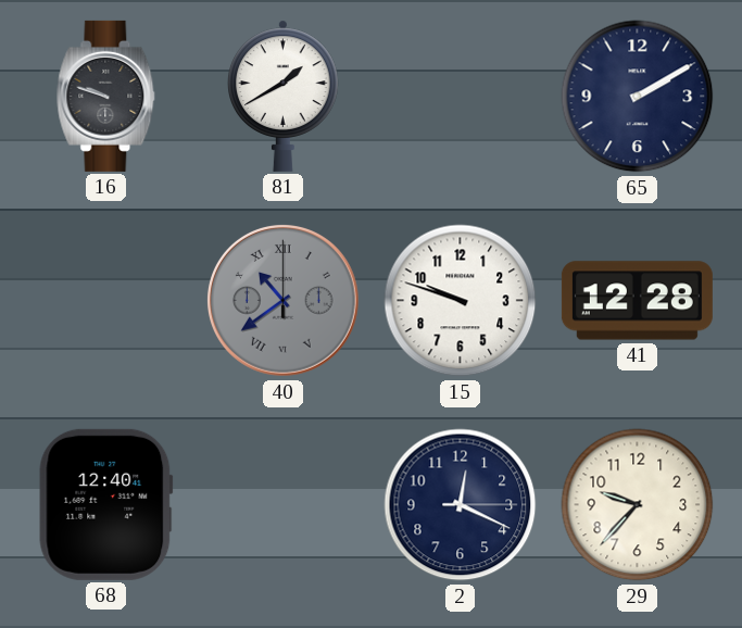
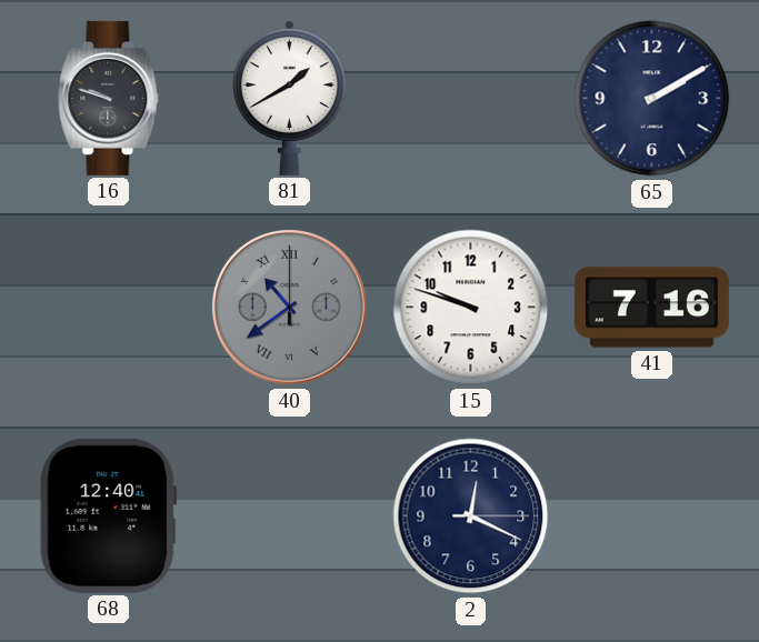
41: 12:28 -> 7:16 (651, 308)
29: 9:37 -> none (638, 505)
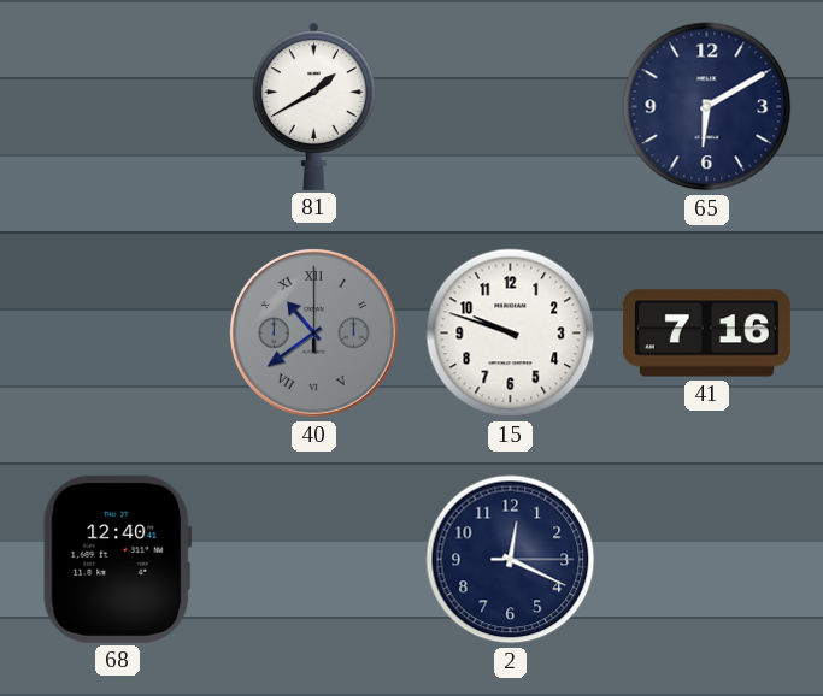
16: 9:48 -> none (109, 98)
65: 2:10 -> 6:10 (707, 107)
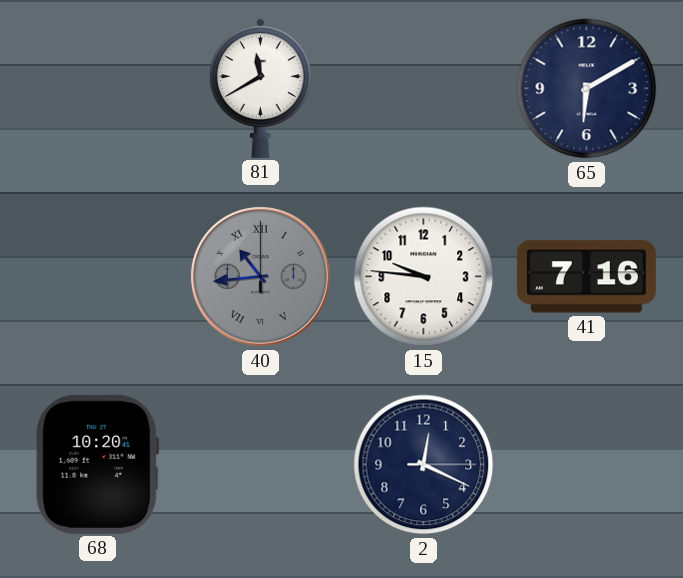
81: 1:40 -> 11:40 (261, 88)
40: 10:39 -> 10:44 (260, 276)
15: 9:48 -> 9:46 (424, 277)
68: 12:40 -> 10:20 (98, 464)
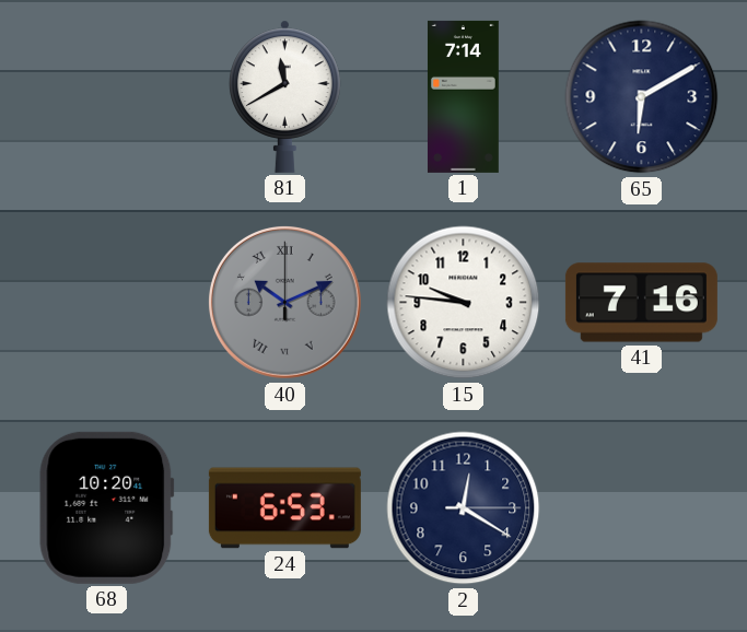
1: none -> 7:14 (463, 96)
40: 10:44 -> 10:11 (284, 302)
24: none -> 6:53 (284, 508)
2: 12:19 -> 12:20 (464, 508)
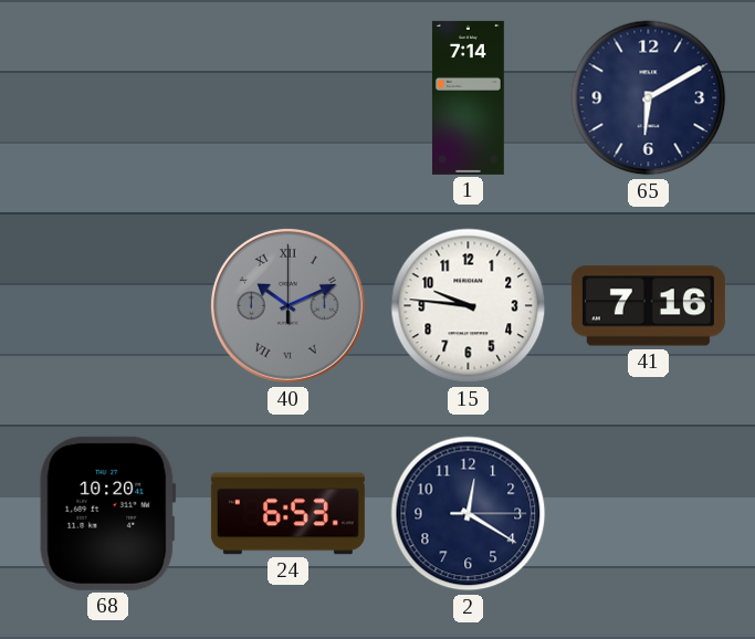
81: 11:40 -> none (285, 96)
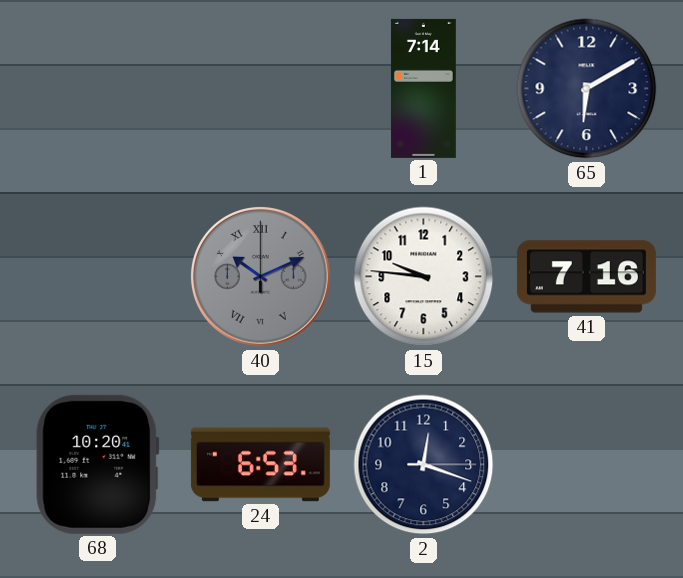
2: 12:20 -> 12:18 (424, 465)
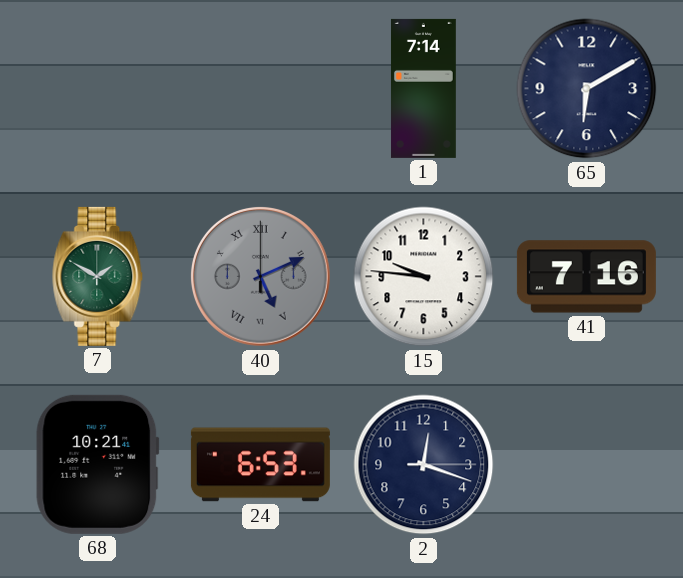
7: none -> 1:50 (98, 276)
40: 10:11 -> 5:11 (260, 276)
68: 10:20 -> 10:21 (98, 464)
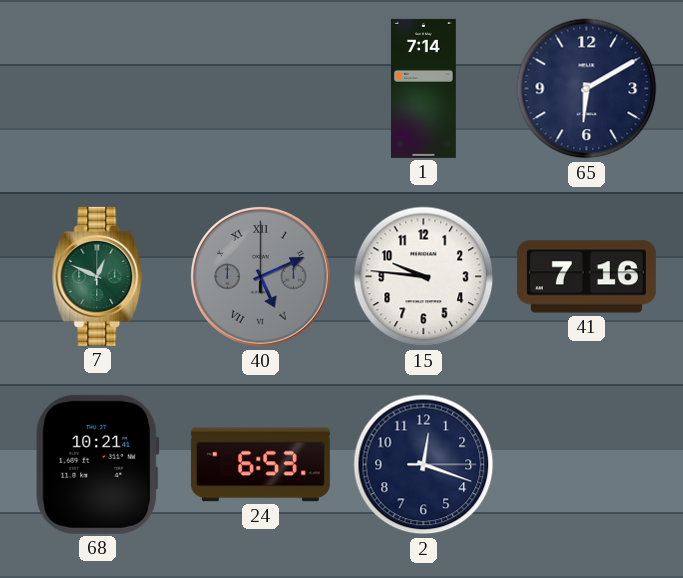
7: 1:50 -> 12:49 (98, 276)
